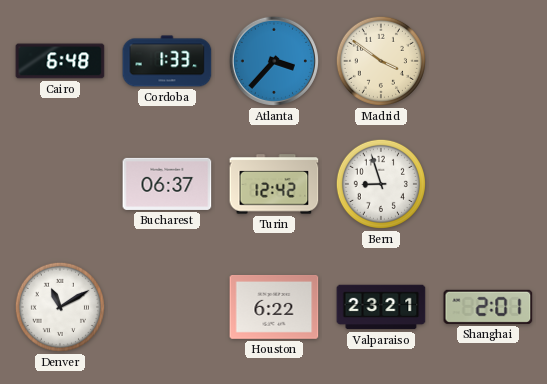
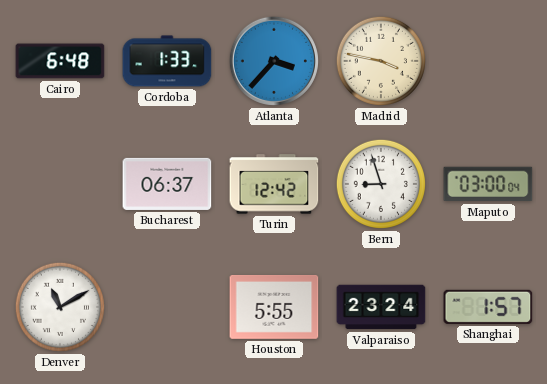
Madrid: 3:51 -> 3:47 (381, 61)
Maputo: none -> 03:00 (488, 184)
Houston: 6:22 -> 5:55 (274, 307)
Valparaiso: 23:21 -> 23:24 (381, 307)
Shanghai: 2:01 -> 1:57 (488, 307)
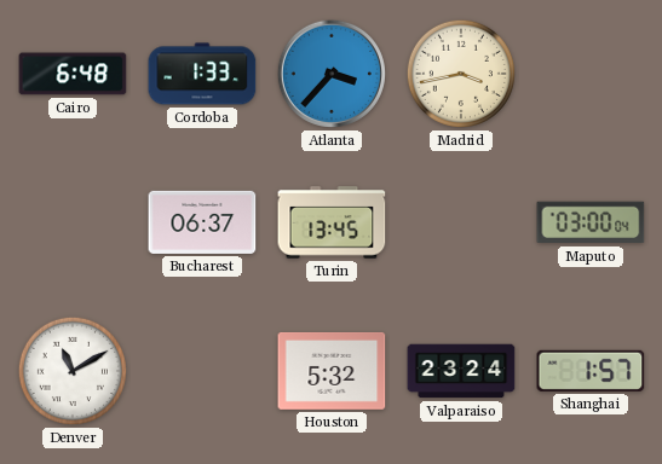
Madrid: 3:47 -> 3:43 (461, 74)
Turin: 12:42 -> 13:45 (332, 222)
Bern: 8:57 -> none (381, 184)
Houston: 5:55 -> 5:32 (332, 371)
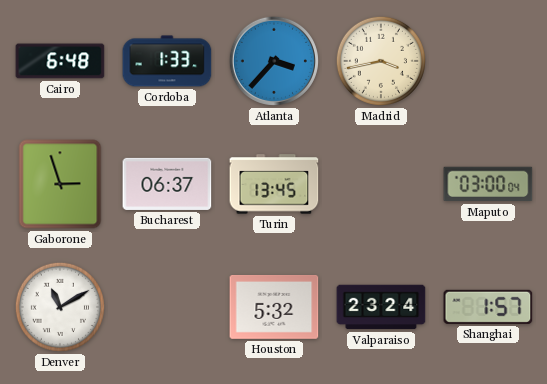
Gaborone: none -> 2:57 (60, 184)
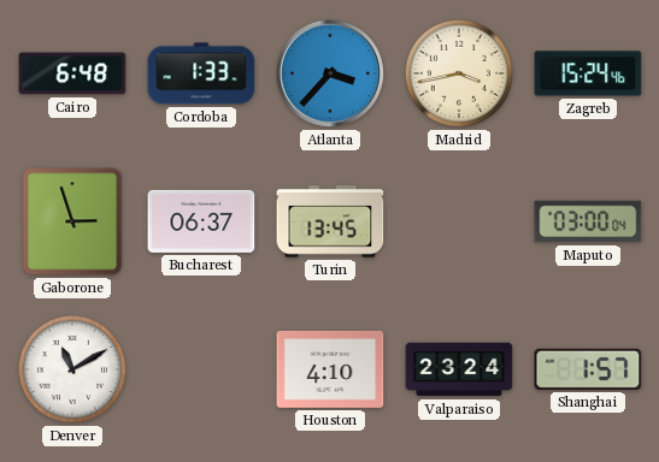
Zagreb: none -> 15:24 (588, 73)
Houston: 5:32 -> 4:10 (330, 369)
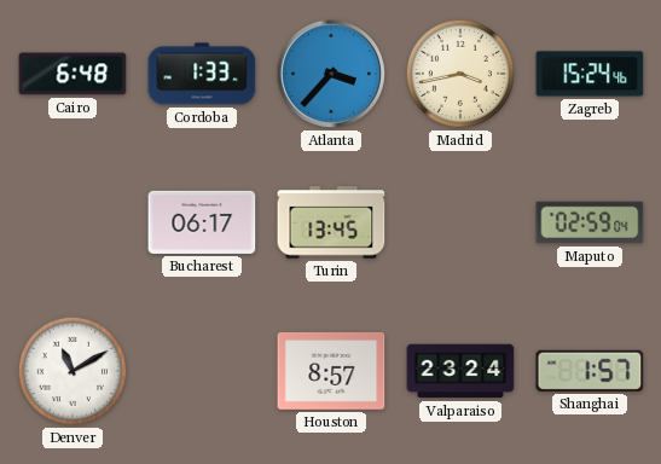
Gaborone: 2:57 -> none (72, 221)
Bucharest: 06:37 -> 06:17 (202, 222)
Maputo: 03:00 -> 02:59 (590, 222)
Houston: 4:10 -> 8:57 (331, 371)
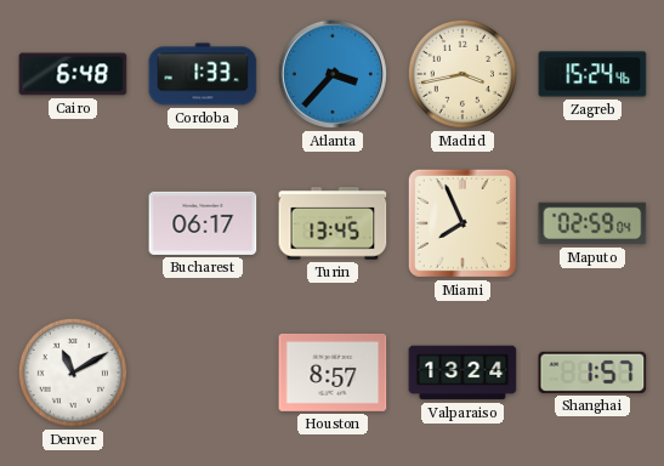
Miami: none -> 7:56 (462, 223)
Valparaiso: 23:24 -> 13:24 (462, 373)
